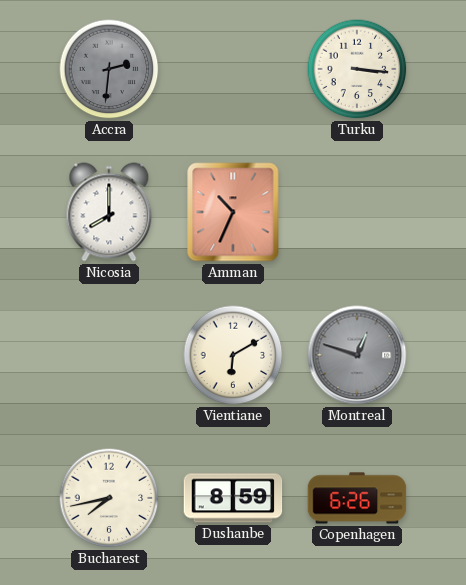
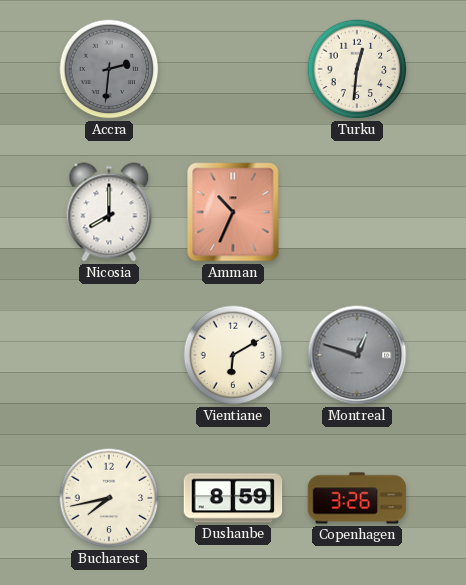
Turku: 3:16 -> 12:31 (357, 69)
Copenhagen: 6:26 -> 3:26 (357, 498)
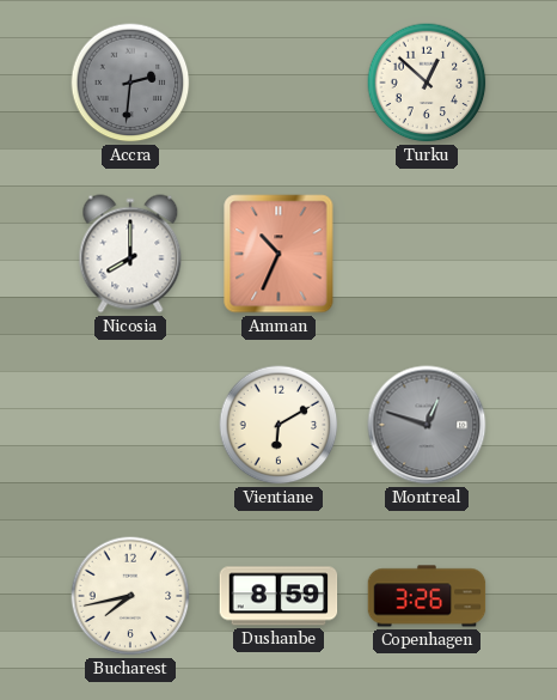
Turku: 12:31 -> 12:52 (427, 83)
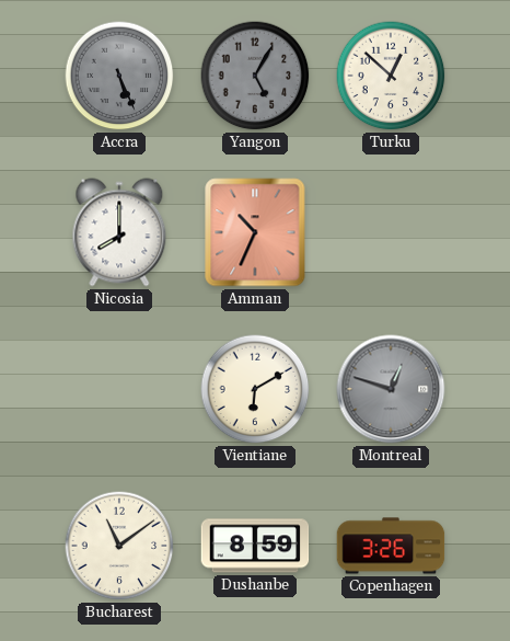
Accra: 2:31 -> 5:26 (119, 76)
Yangon: none -> 5:05 (255, 76)
Bucharest: 7:43 -> 11:09 (119, 546)
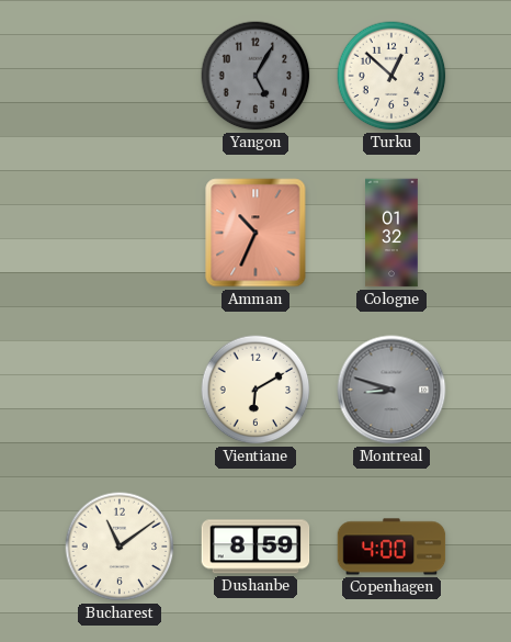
Accra: 5:26 -> none (119, 76)
Nicosia: 8:00 -> none (119, 232)
Cologne: none -> 01:32 (391, 233)
Montreal: 12:48 -> 8:48 (391, 390)
Copenhagen: 3:26 -> 4:00 (391, 547)
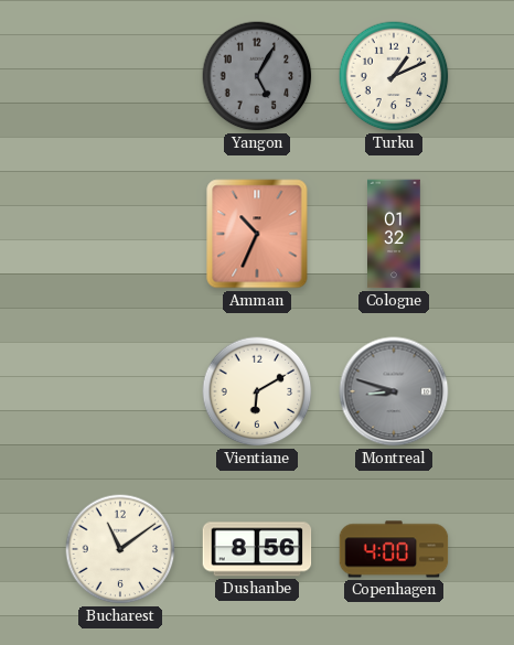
Turku: 12:52 -> 1:11 (394, 76)
Dushanbe: 8:59 -> 8:56 (257, 549)
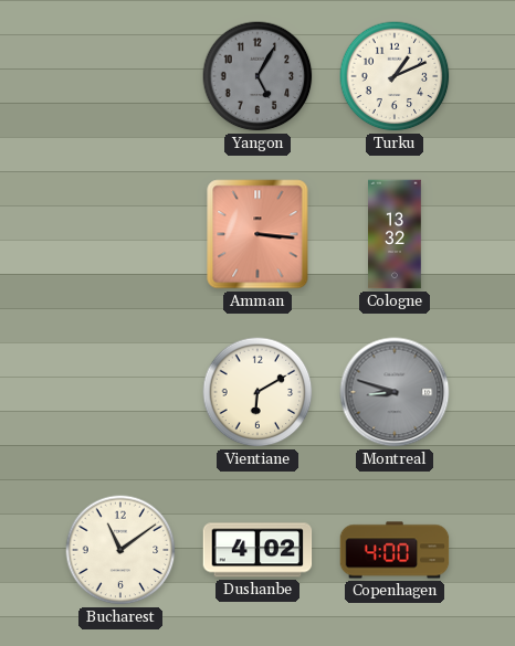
Amman: 10:34 -> 3:16 (257, 234)
Cologne: 01:32 -> 13:32 (395, 234)
Dushanbe: 8:56 -> 4:02 (257, 550)
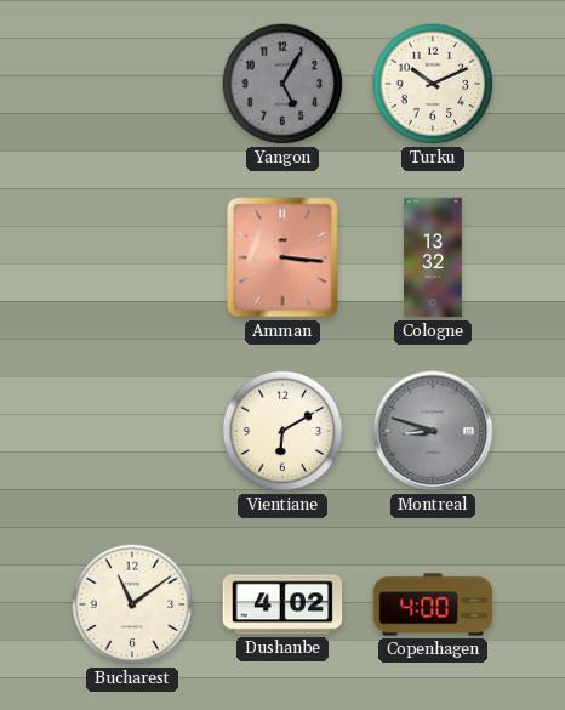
Turku: 1:11 -> 10:11 (433, 84)
